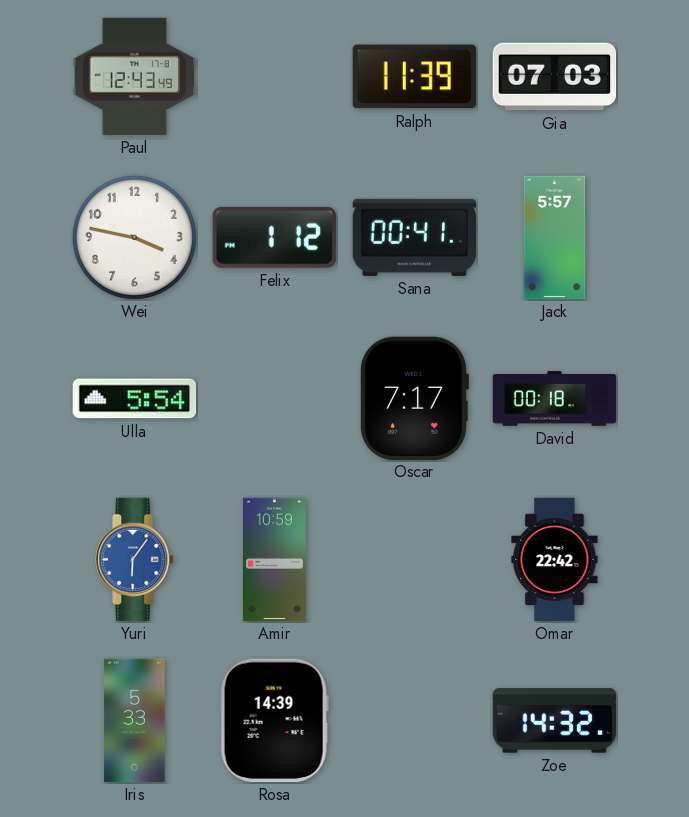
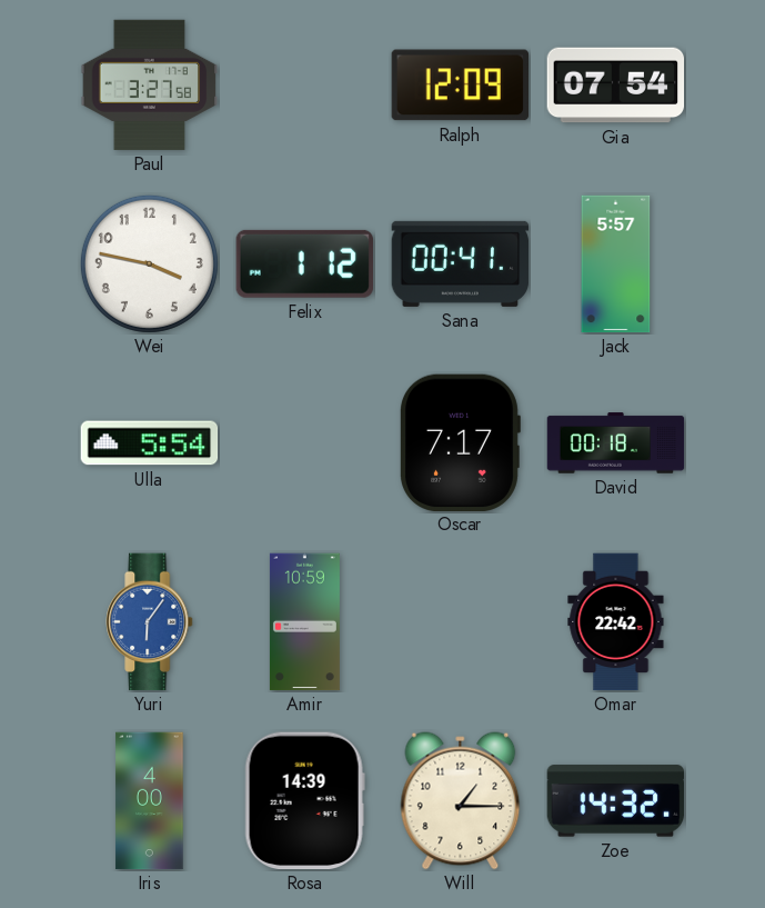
Paul: 12:43 -> 3:27 (150, 84)
Ralph: 11:39 -> 12:09 (461, 86)
Gia: 07:03 -> 07:54 (616, 86)
Iris: 5:33 -> 4:00 (150, 801)
Will: none -> 1:15 (461, 801)
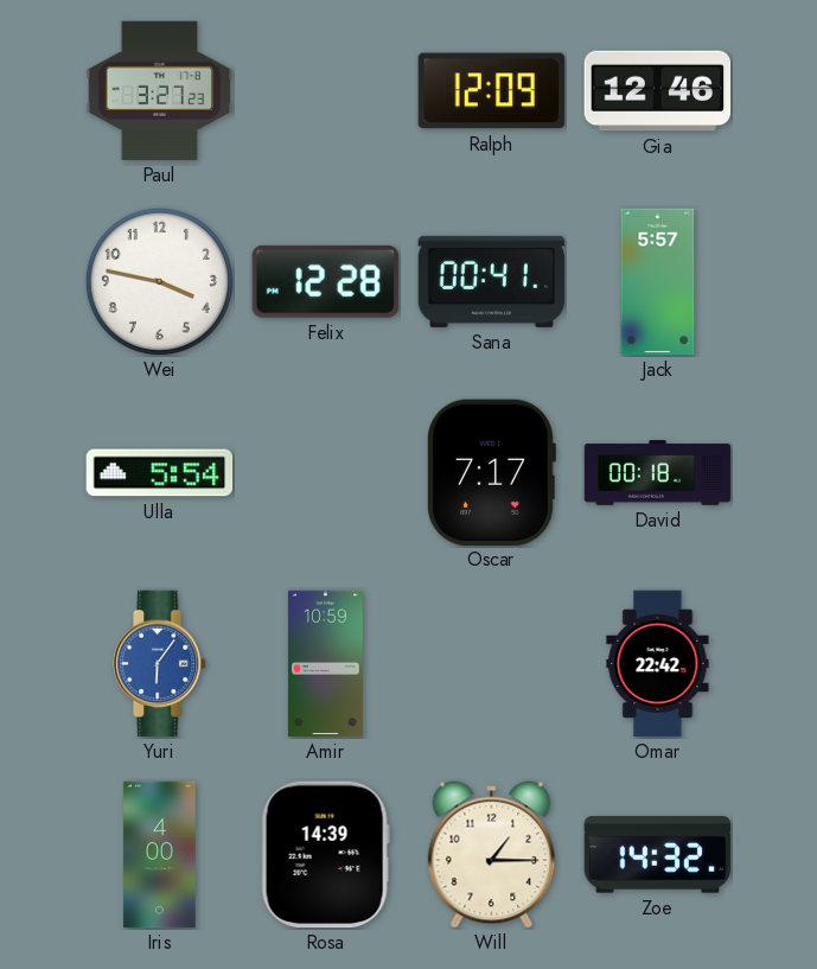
Paul: 3:27:58 -> 3:27:23 (160, 90)
Gia: 07:54 -> 12:46 (658, 91)
Felix: 1:12 -> 12:28 (325, 281)
